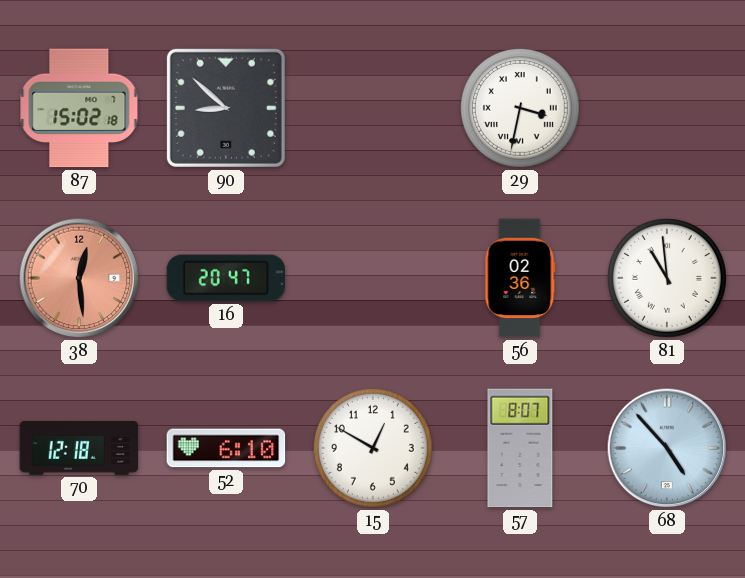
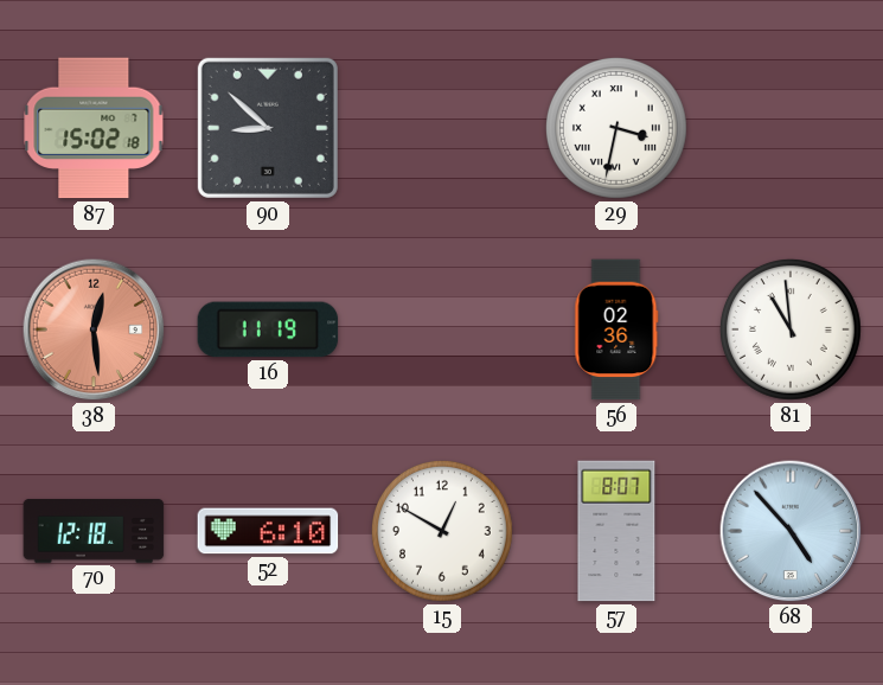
16: 20:47 -> 11:19 (268, 329)
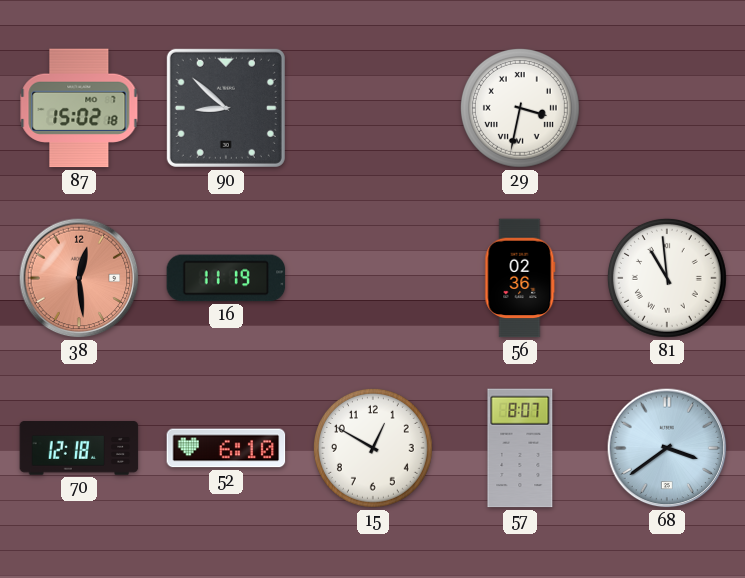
68: 4:53 -> 3:39 (667, 448)
